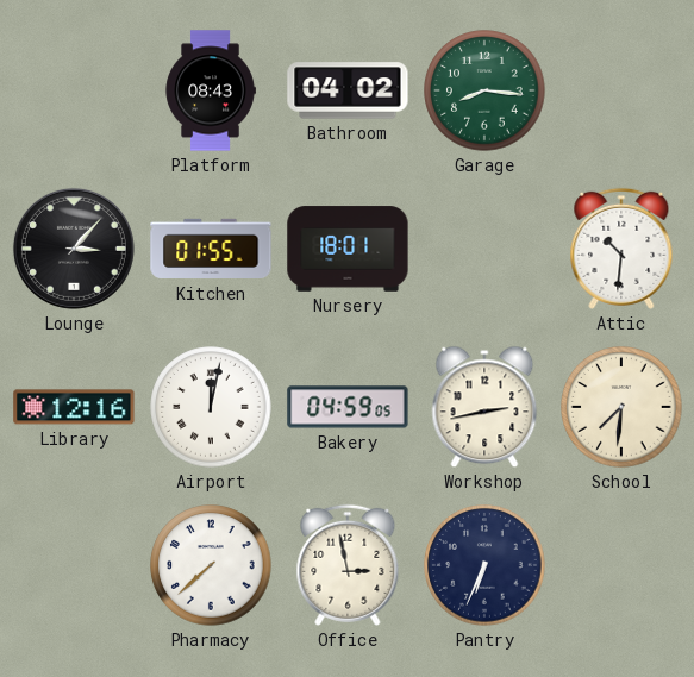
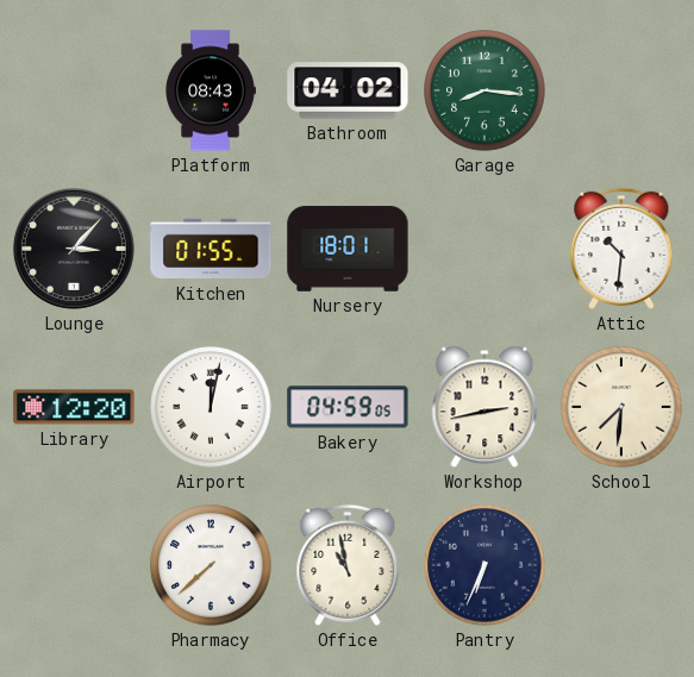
Library: 12:16 -> 12:20 (74, 407)
Office: 2:58 -> 10:58 (348, 565)
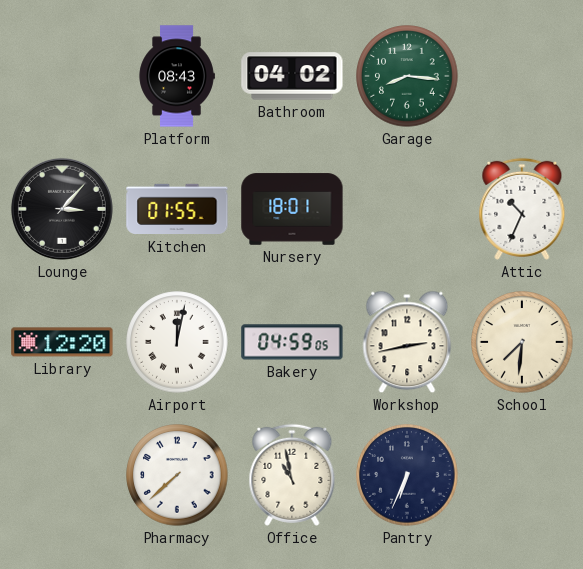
Attic: 10:31 -> 10:34 (522, 209)
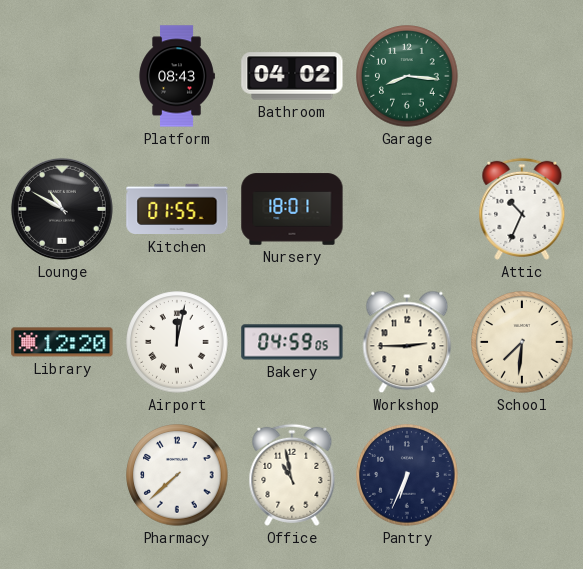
Lounge: 3:07 -> 10:50 (62, 209)
Workshop: 2:43 -> 2:45 (407, 342)
